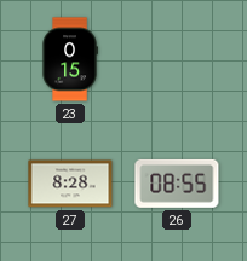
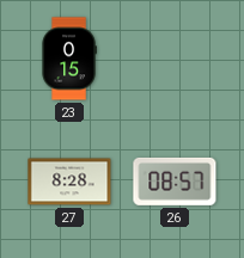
26: 08:55 -> 08:57 (175, 182)
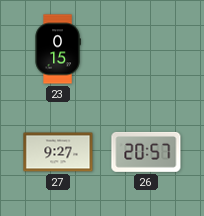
27: 8:28 -> 9:27 (58, 152)
26: 08:57 -> 20:57 (146, 152)
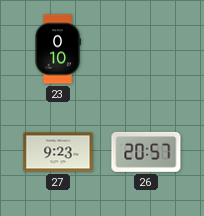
23: 0:15 -> 0:10 (58, 49)
27: 9:27 -> 9:23 (58, 152)
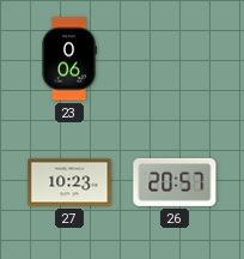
23: 0:10 -> 0:06 (69, 59)
27: 9:23 -> 10:23 (69, 182)
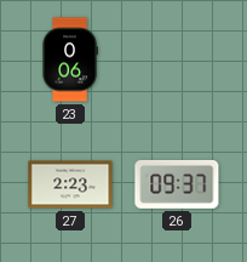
27: 10:23 -> 2:23 (70, 184)
26: 20:57 -> 09:37 (177, 184)
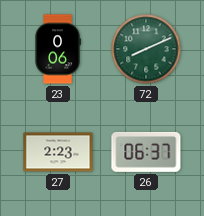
72: none -> 8:11 (146, 49)
26: 09:37 -> 06:37 (146, 152)
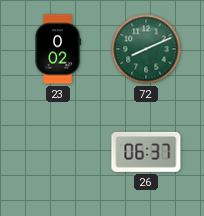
23: 0:06 -> 0:02 (58, 49)
27: 2:23 -> none (58, 152)
